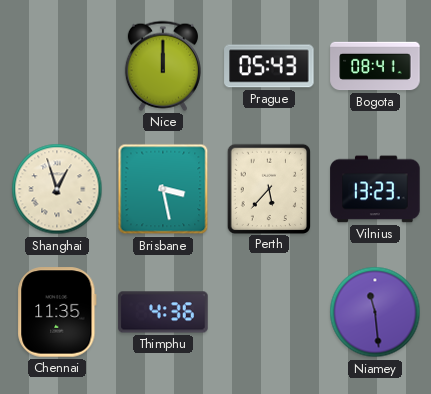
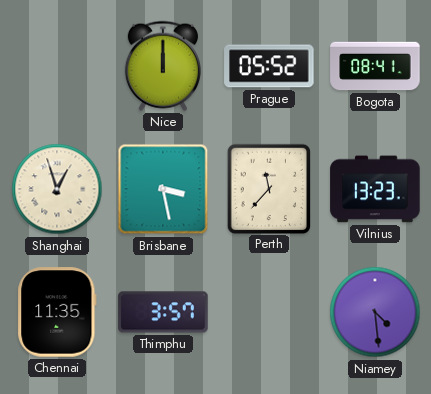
Prague: 05:43 -> 05:52 (269, 66)
Perth: 5:37 -> 11:37 (268, 188)
Thimphu: 4:36 -> 3:57 (163, 312)
Niamey: 11:29 -> 4:29 (375, 312)
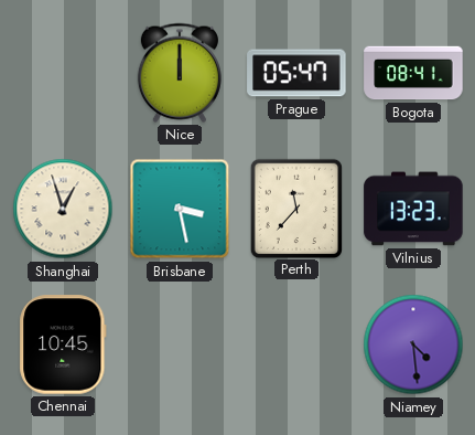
Prague: 05:52 -> 05:47 (296, 73)
Chennai: 11:35 -> 10:45 (63, 344)
Thimphu: 3:57 -> none (163, 312)
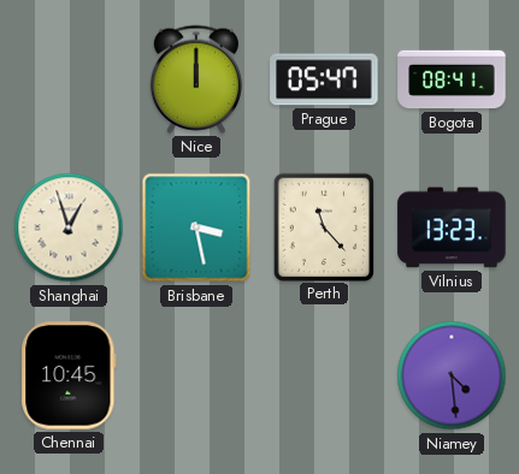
Perth: 11:37 -> 11:23 (323, 226)
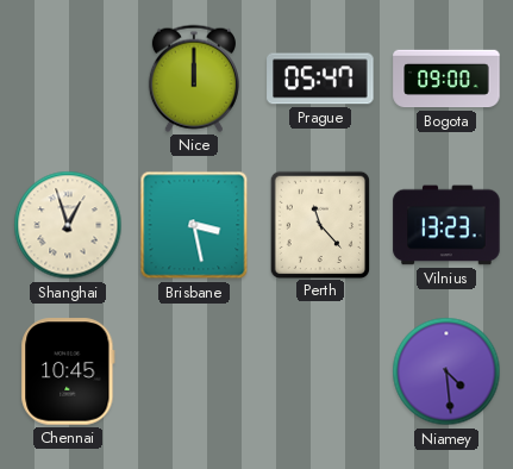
Bogota: 08:41 -> 09:00 (446, 79)
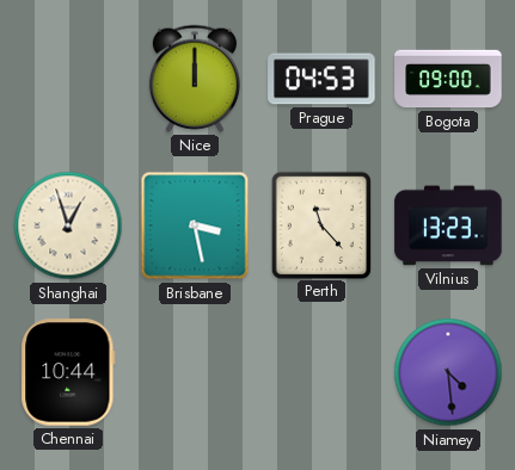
Prague: 05:47 -> 04:53 (321, 79)
Chennai: 10:45 -> 10:44 (68, 372)
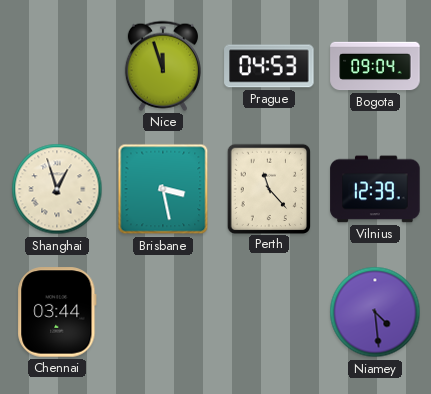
Nice: 12:00 -> 11:57 (163, 66)
Bogota: 09:00 -> 09:04 (375, 66)
Vilnius: 13:23 -> 12:39 (375, 189)
Chennai: 10:44 -> 03:44 (57, 312)
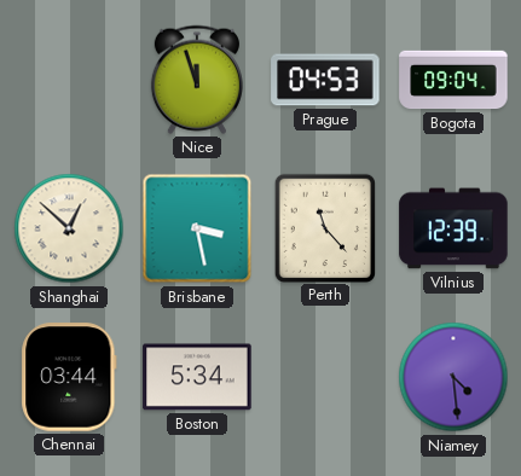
Shanghai: 12:57 -> 12:52 (69, 228)
Boston: none -> 5:34 (197, 377)
